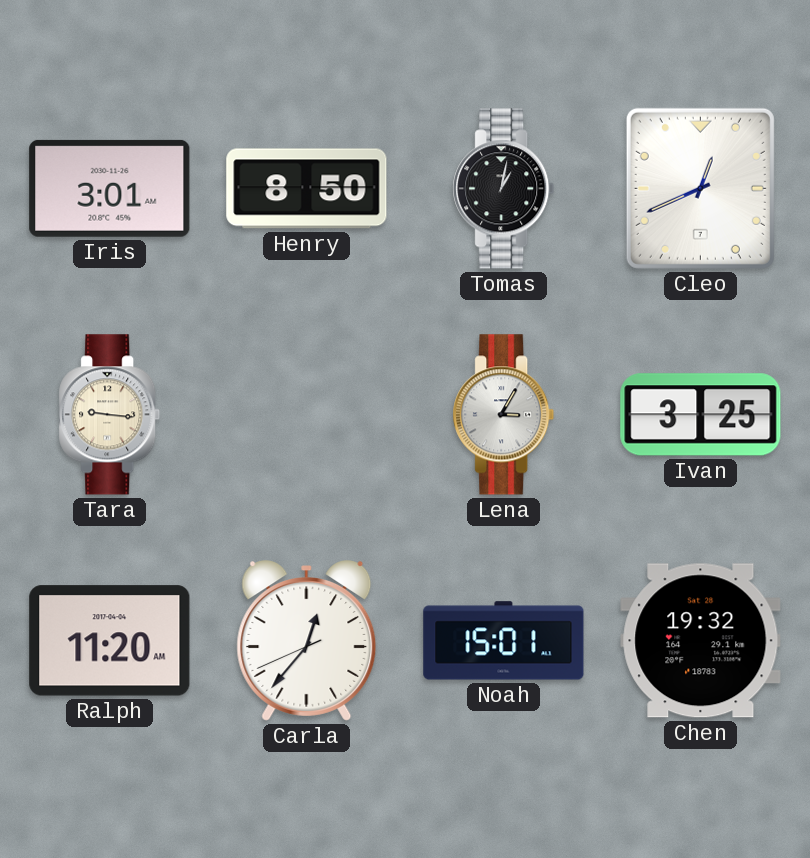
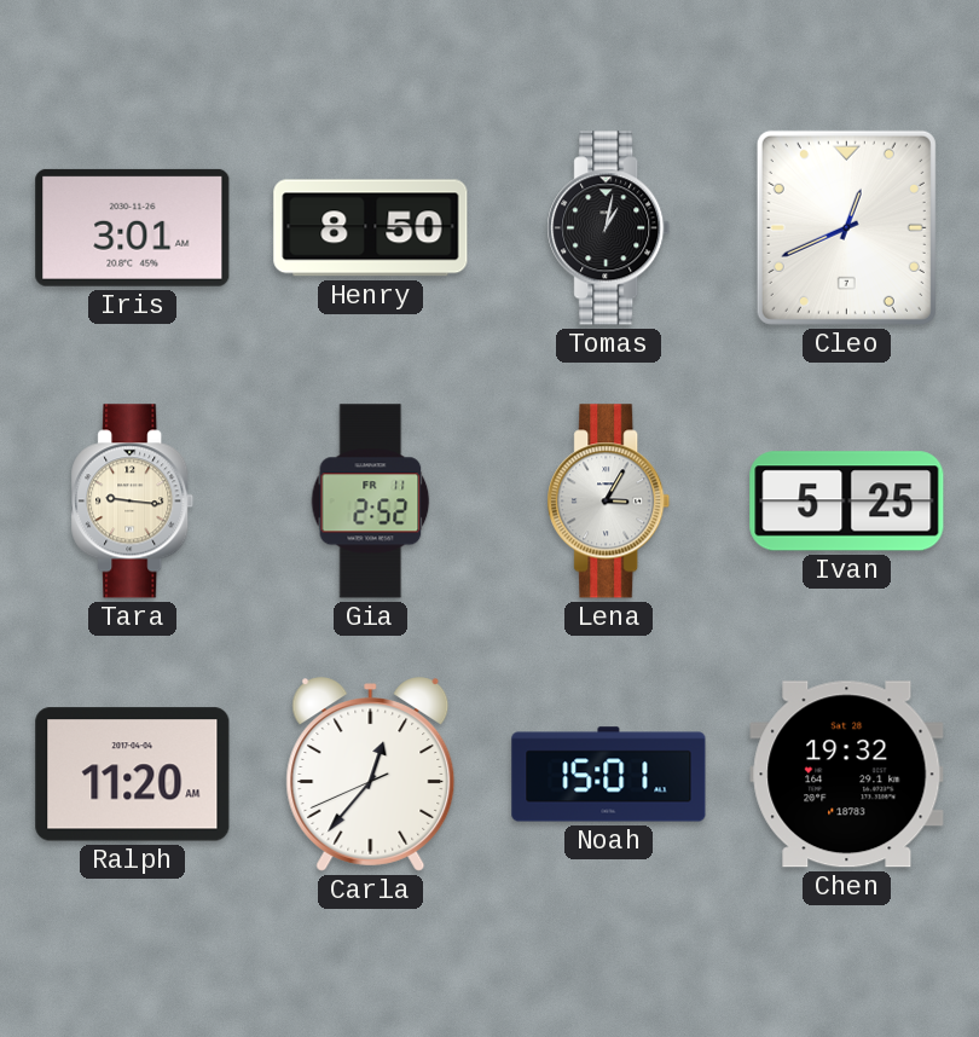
Gia: none -> 2:52 (371, 502)
Ivan: 3:25 -> 5:25 (847, 502)
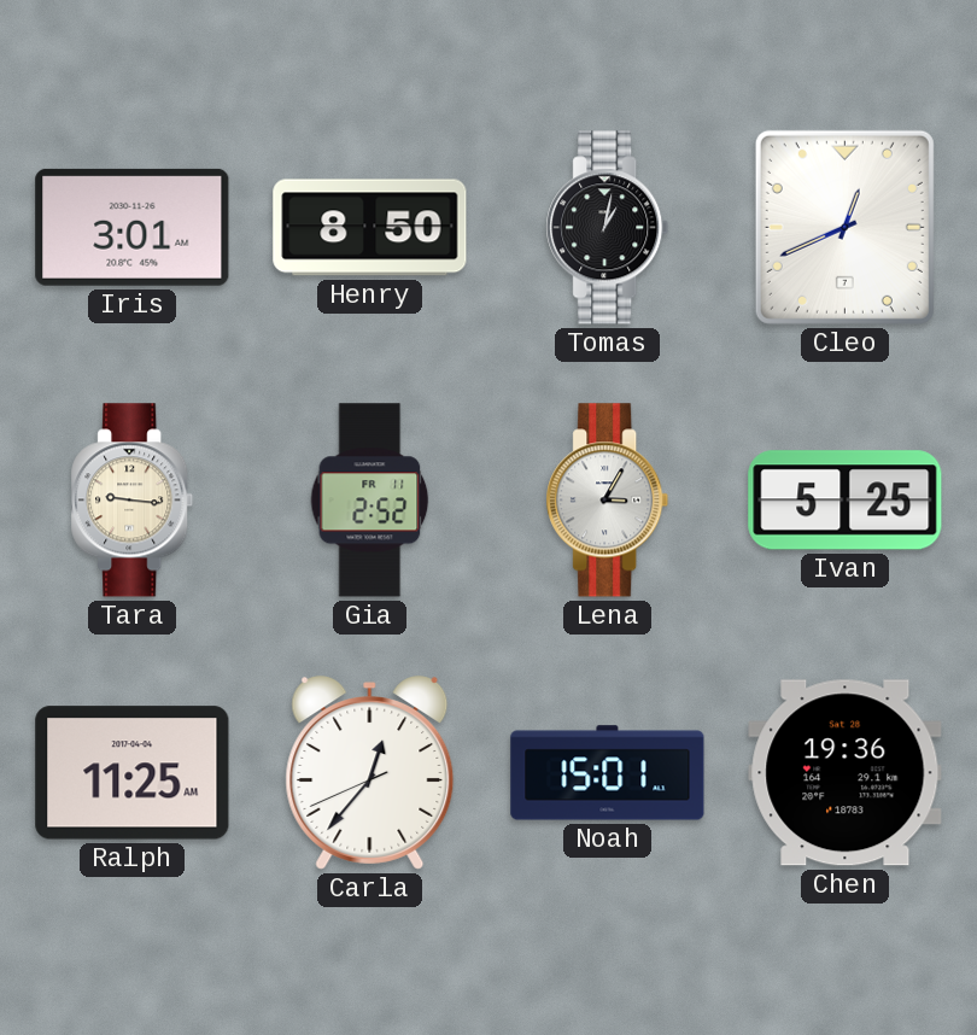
Ralph: 11:20 -> 11:25 (133, 773)
Chen: 19:32 -> 19:36 (846, 773)
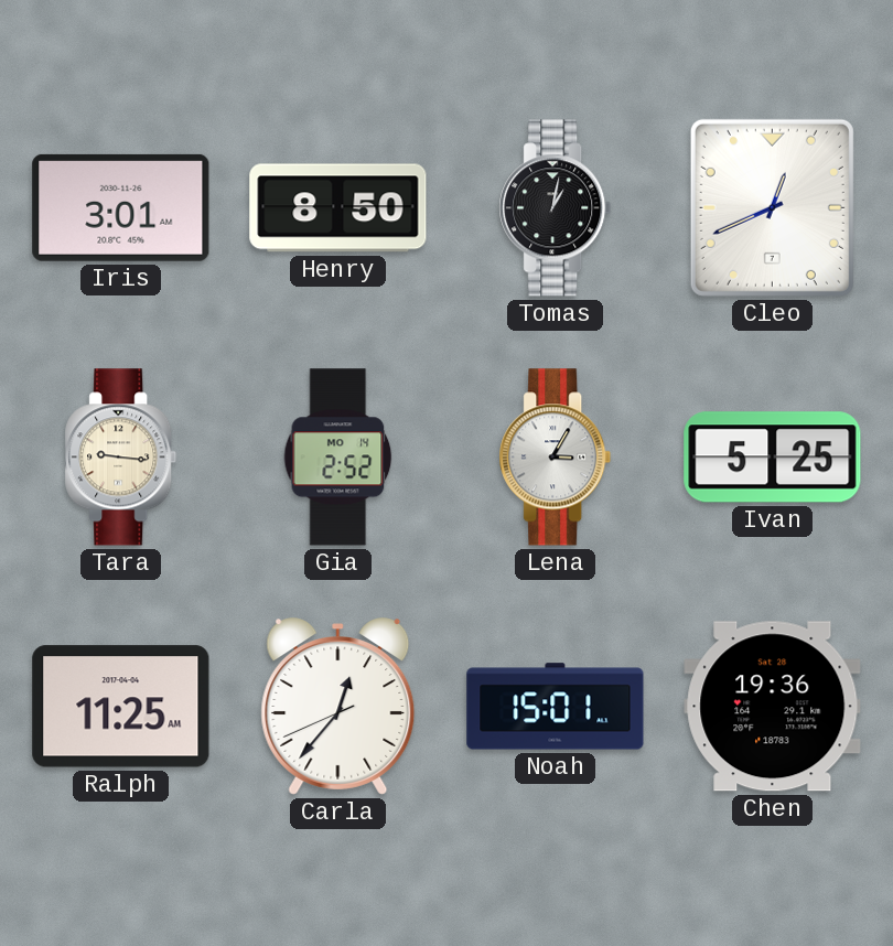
Gia date: FR 11 -> MO 14 (338, 458)
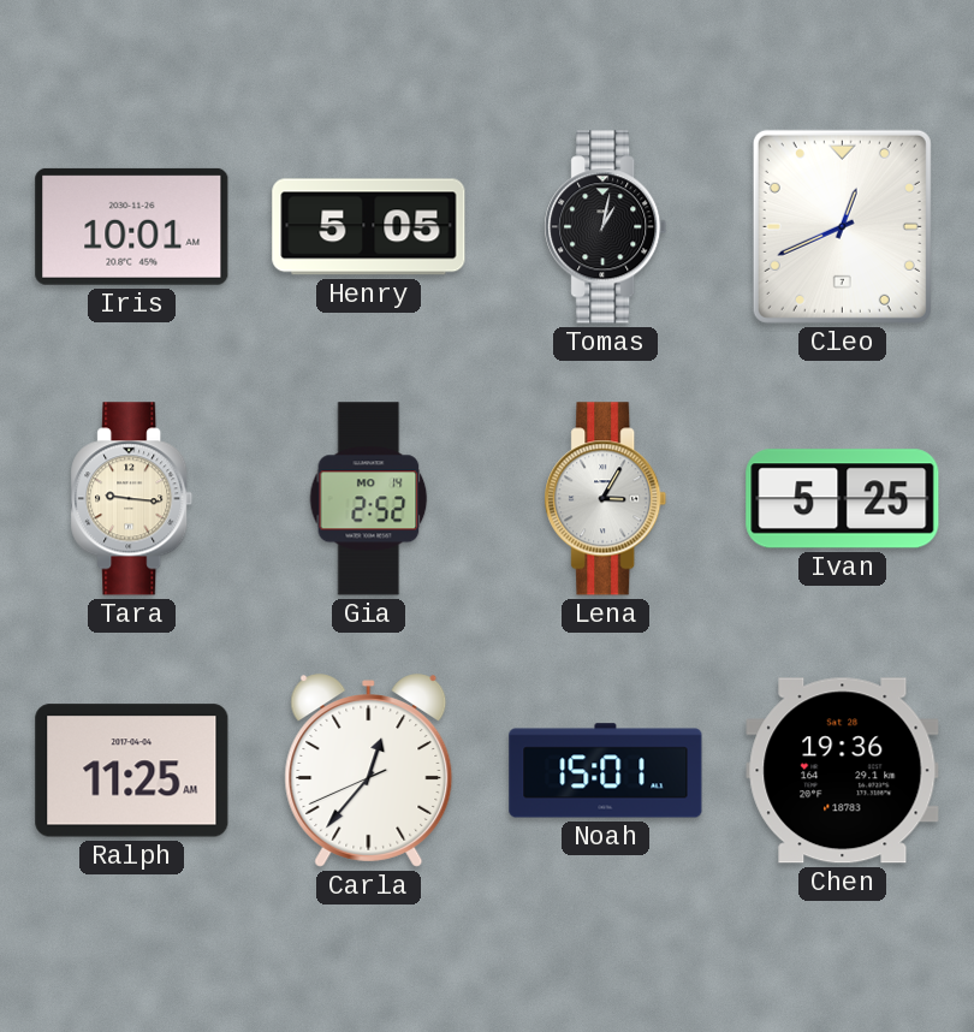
Iris: 3:01 -> 10:01 (132, 226)
Henry: 8:50 -> 5:05 (369, 227)
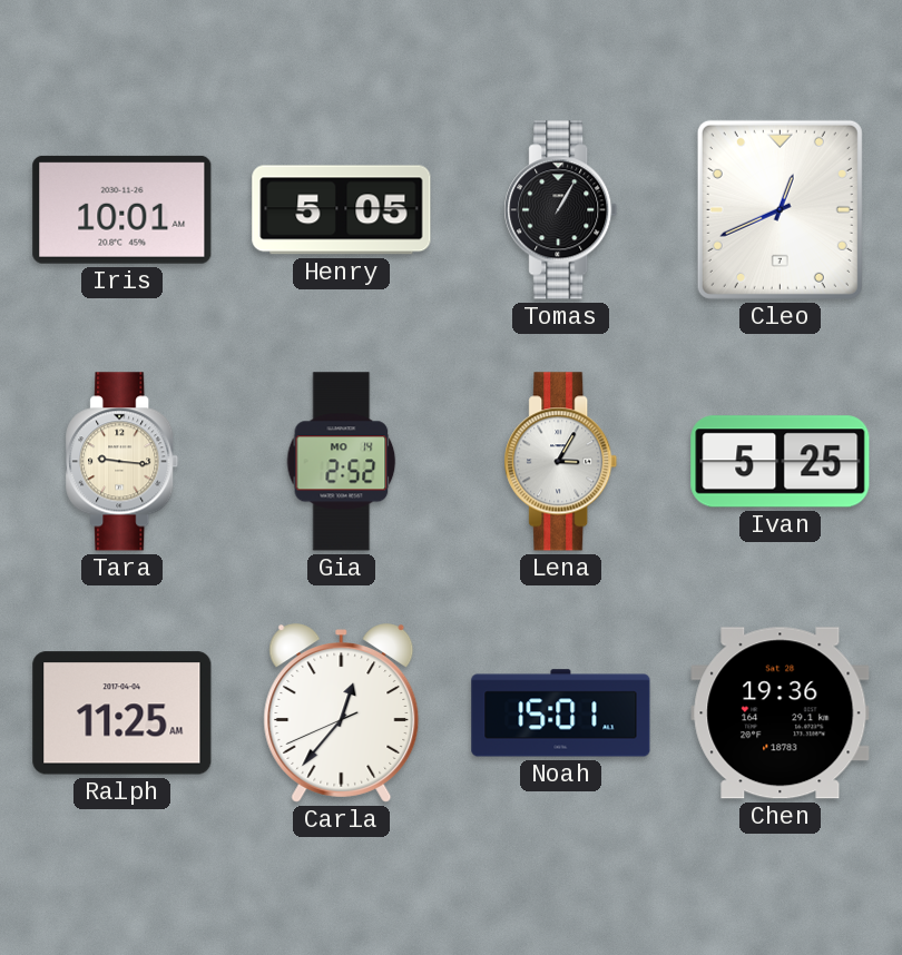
Tomas: 1:02 -> 1:05 (561, 210)
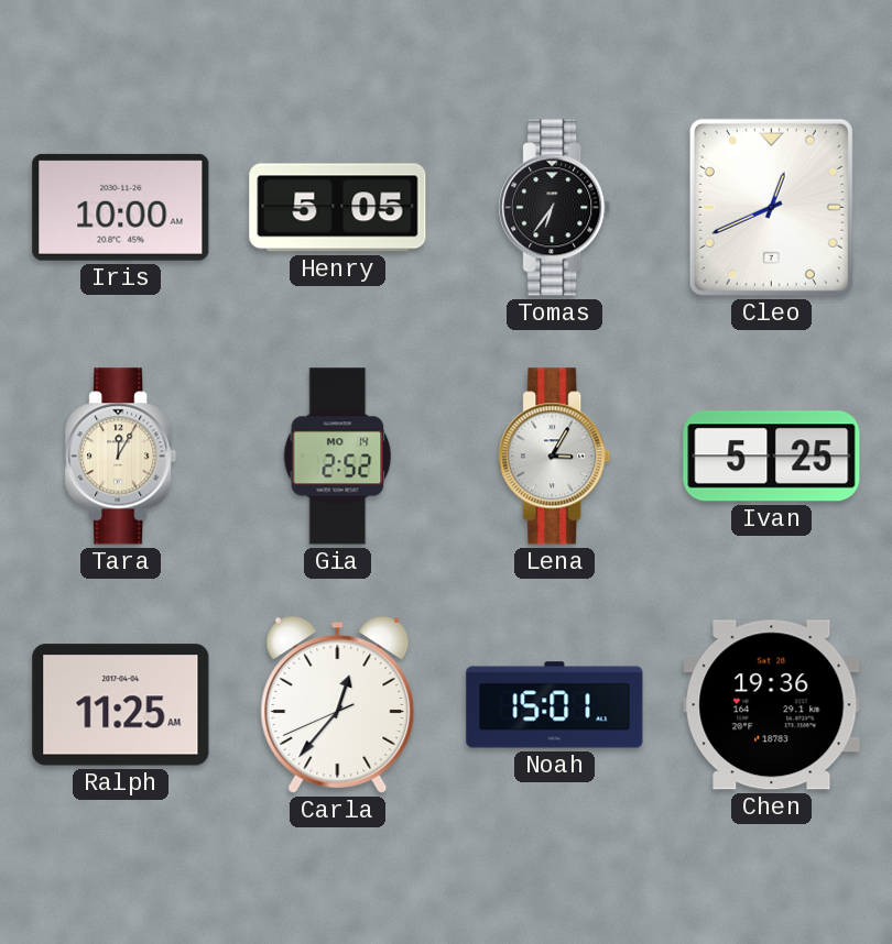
Iris: 10:01 -> 10:00 (121, 207)
Tomas: 1:05 -> 6:36 (555, 208)
Tara: 9:16 -> 12:05 (121, 457)
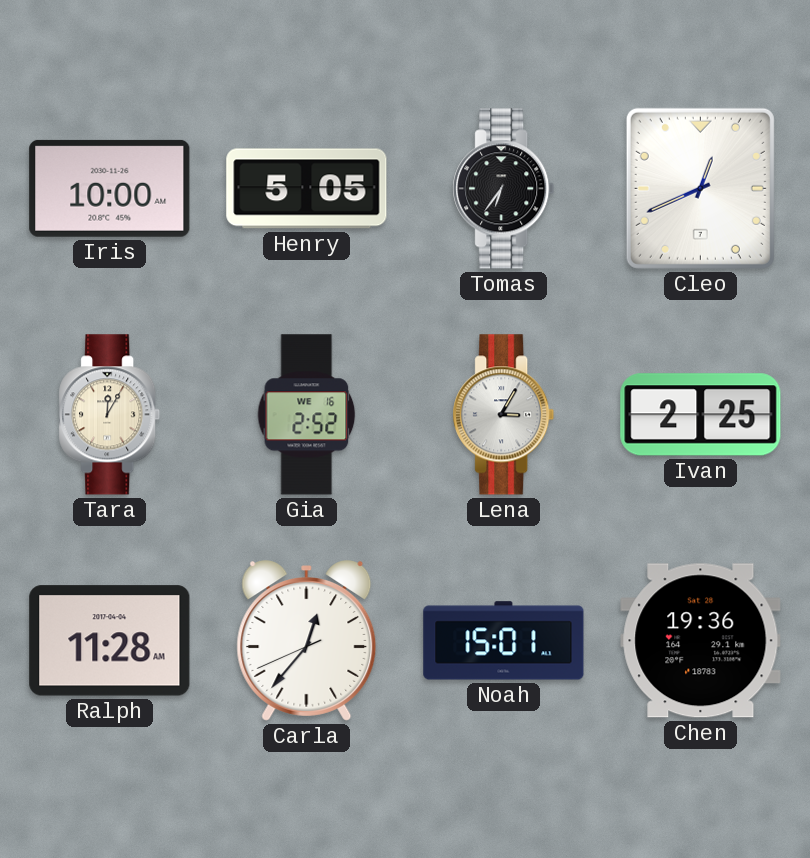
Gia date: MO 14 -> WE 16 (307, 415)
Ivan: 5:25 -> 2:25 (701, 415)
Ralph: 11:25 -> 11:28 (110, 641)
